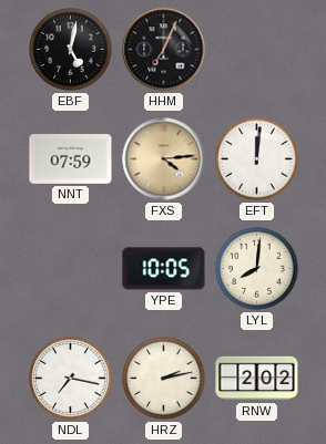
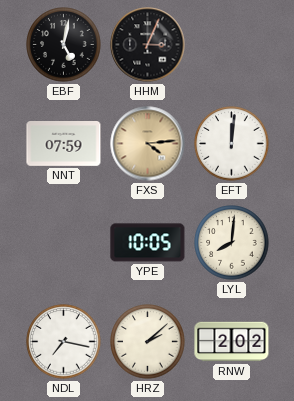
HHM: 7:04 -> 3:04 (148, 45)
HRZ: 2:13 -> 2:08 (148, 342)
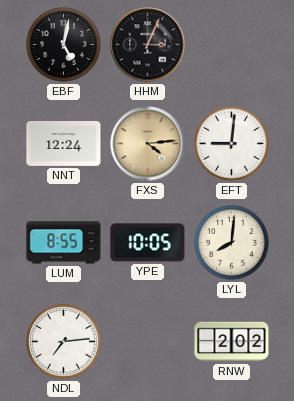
NNT: 07:59 -> 12:24 (64, 144)
EFT: 12:01 -> 9:01 (232, 144)
LUM: none -> 8:55 (64, 243)
NDL: 7:17 -> 7:14 (64, 342)
HRZ: 2:08 -> none (148, 342)
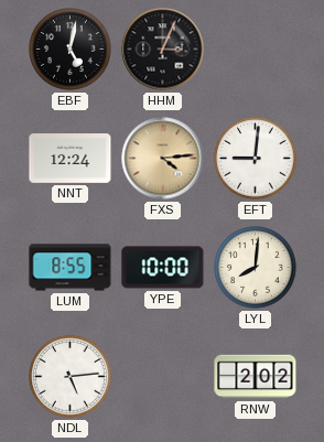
YPE: 10:05 -> 10:00 (163, 268)
NDL: 7:14 -> 5:14 (71, 377)
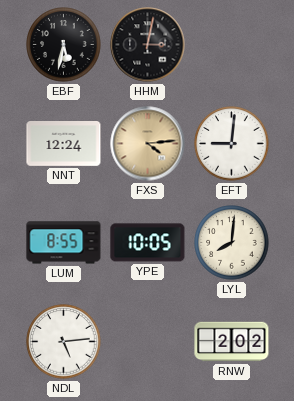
EBF: 5:02 -> 5:32 (64, 45)
HHM: 3:04 -> 3:02 (148, 45)
YPE: 10:00 -> 10:05 (148, 243)
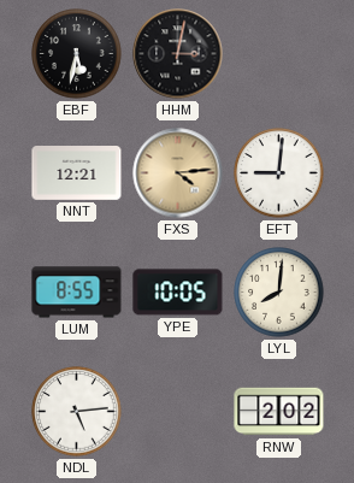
NNT: 12:24 -> 12:21 (77, 173)
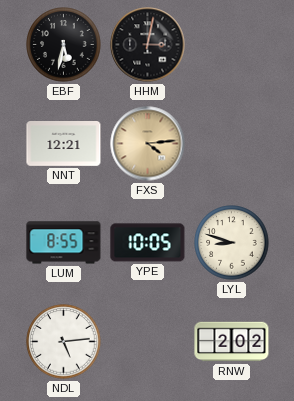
EFT: 9:01 -> none (279, 173)
LYL: 8:01 -> 8:48 (232, 243)
